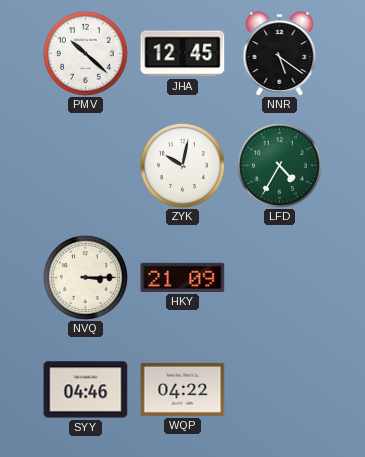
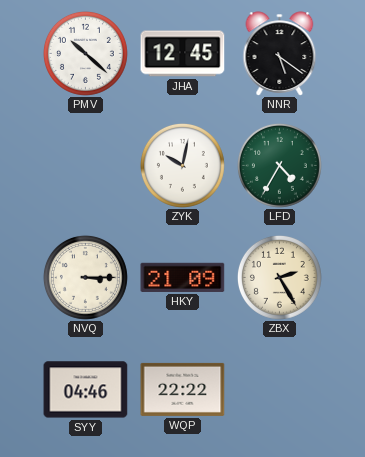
ZBX: none -> 2:25 (279, 277)
WQP: 04:22 -> 22:22 (183, 389)
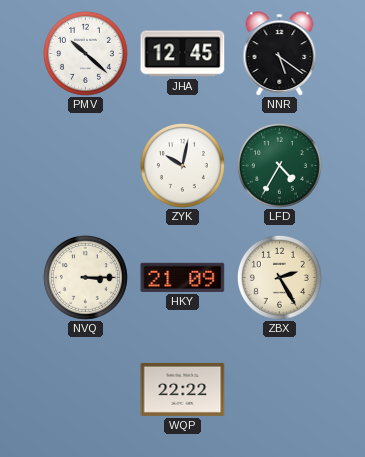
SYY: 04:46 -> none (86, 390)
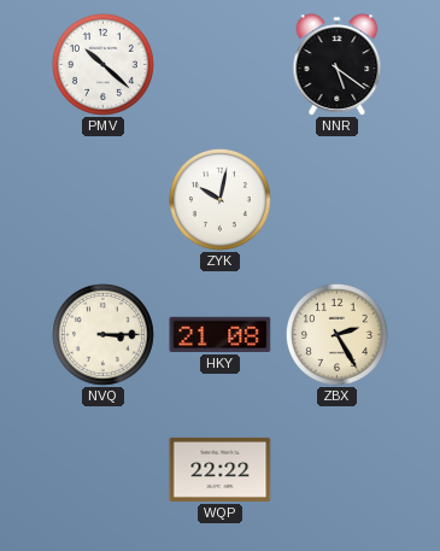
JHA: 12:45 -> none (183, 54)
LFD: 4:35 -> none (279, 165)
HKY: 21:09 -> 21:08 (221, 334)
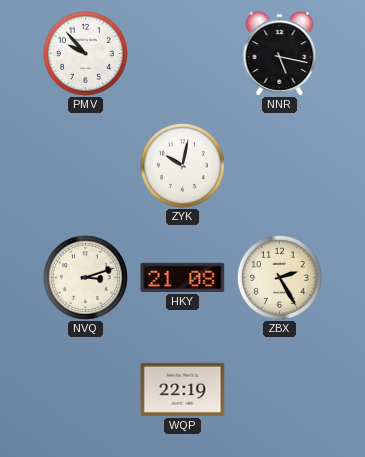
PMV: 10:22 -> 9:53 (85, 53)
NNR: 5:21 -> 5:17 (280, 54)
NVQ: 3:15 -> 3:12 (85, 277)
WQP: 22:22 -> 22:19 (183, 389)
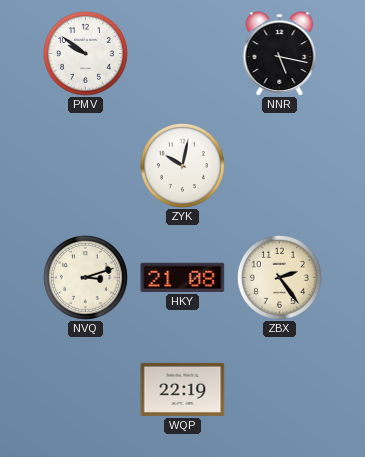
PMV: 9:53 -> 9:51 (85, 53)
ZBX: 2:25 -> 2:24 (279, 277)
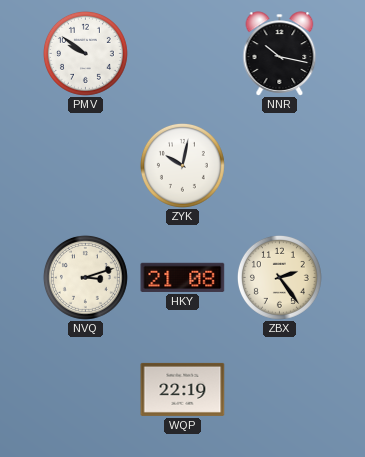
NNR: 5:17 -> 10:17 (280, 54)
